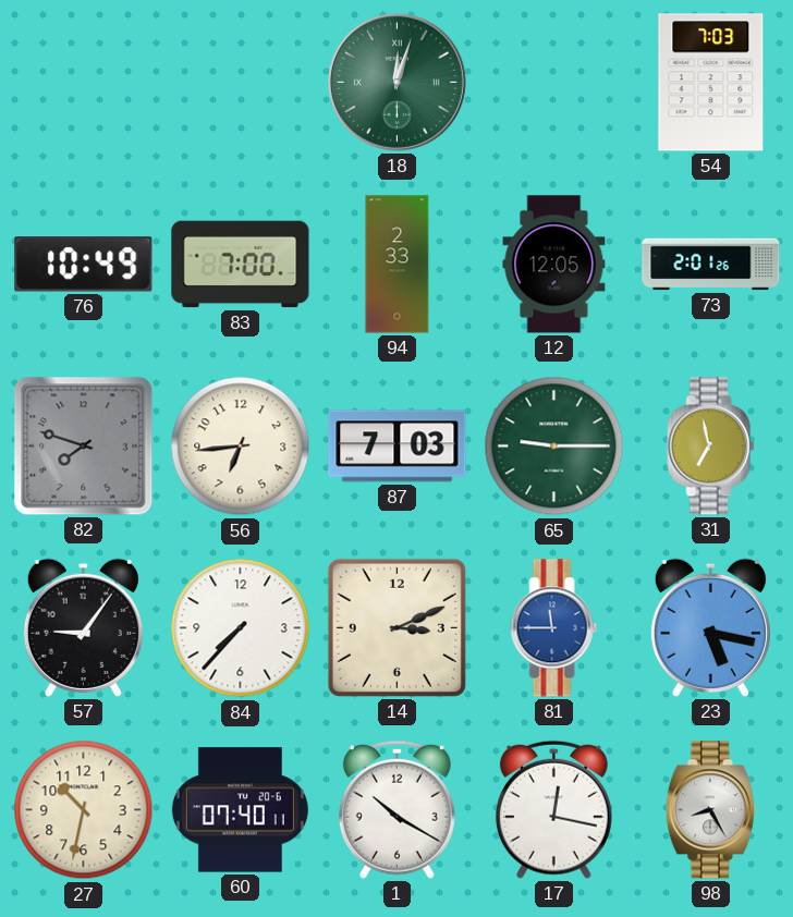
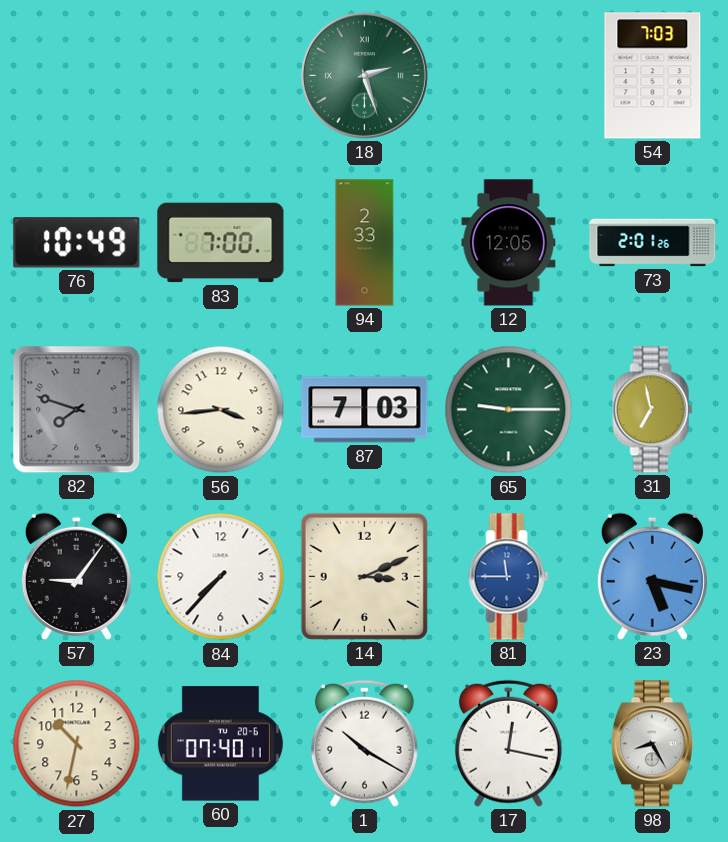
18: 12:03 -> 2:27 (364, 75)
56: 6:44 -> 3:44 (221, 410)
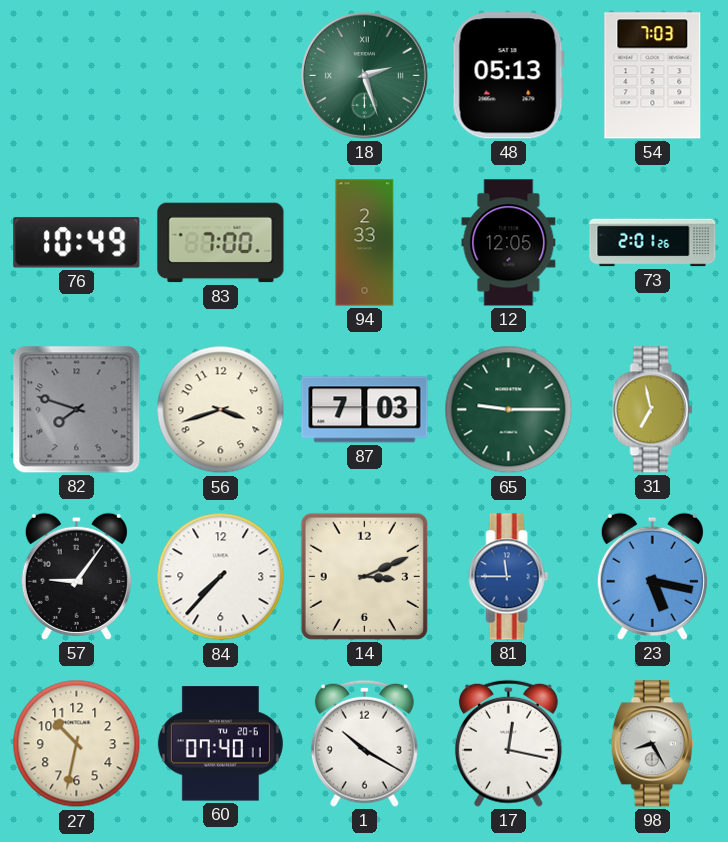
48: none -> 05:13 (508, 76)
56: 3:44 -> 3:42 (221, 410)
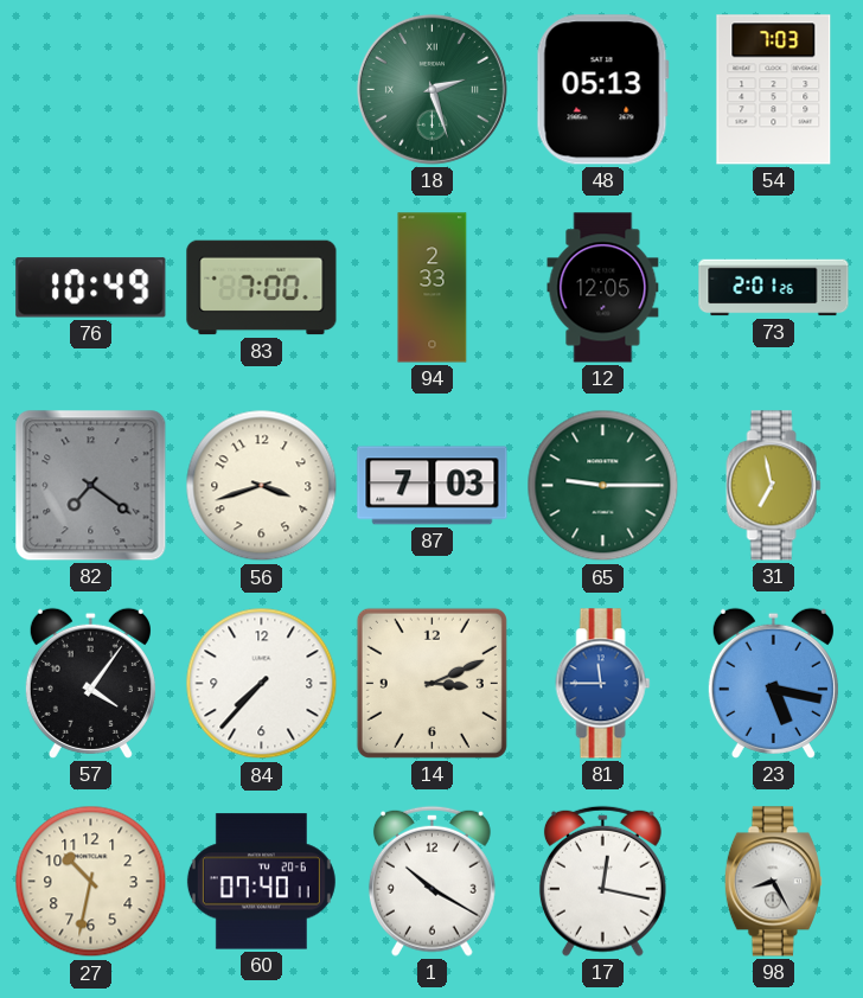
82: 7:48 -> 7:21 (91, 486)
57: 9:06 -> 4:06 (90, 683)
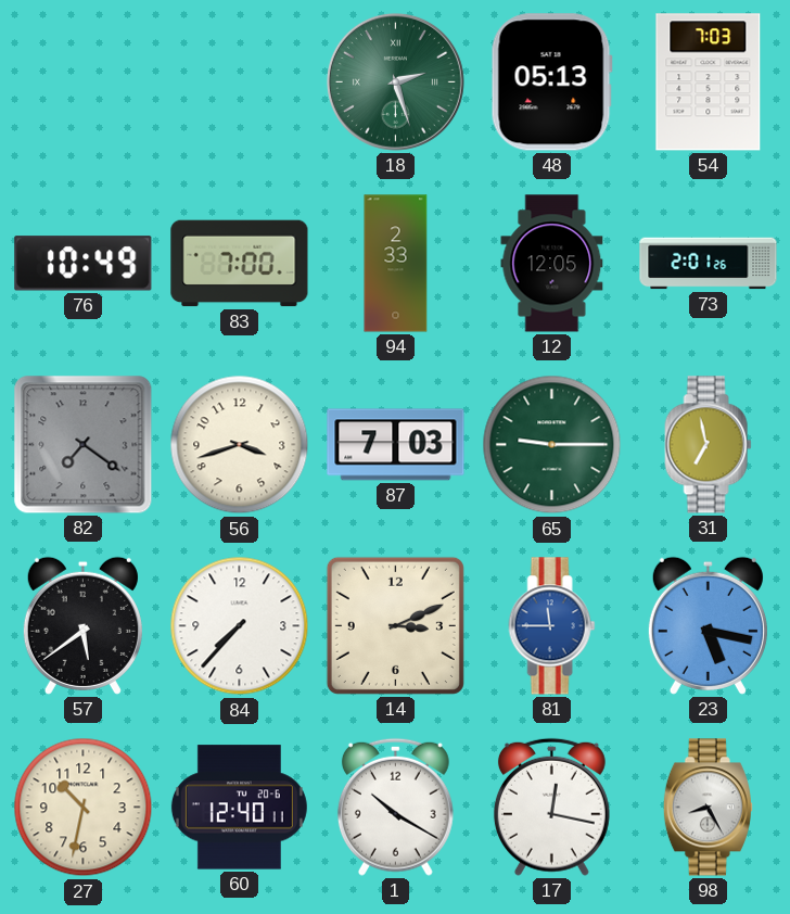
57: 4:06 -> 5:39 (82, 625)
60: 07:40 -> 12:40 (239, 808)
